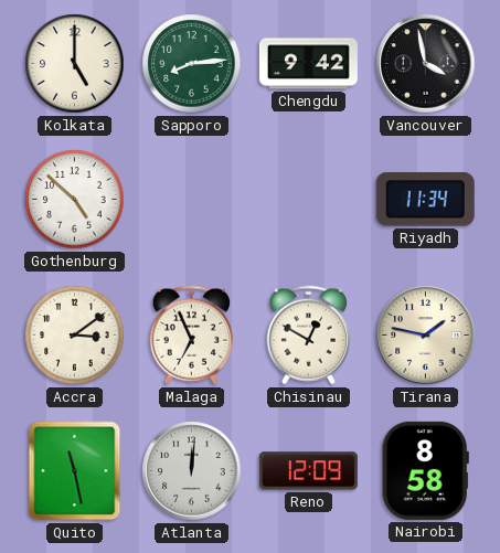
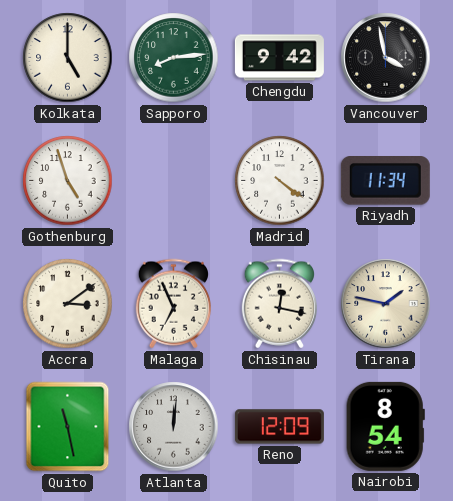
Gothenburg: 4:52 -> 4:57 (68, 181)
Madrid: none -> 4:21 (280, 181)
Chisinau: 12:50 -> 12:17 (279, 304)
Nairobi: 8:58 -> 8:54 (385, 426)
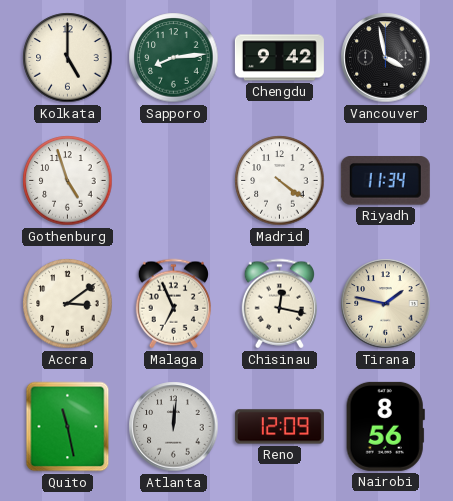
Nairobi: 8:54 -> 8:56 (385, 426)
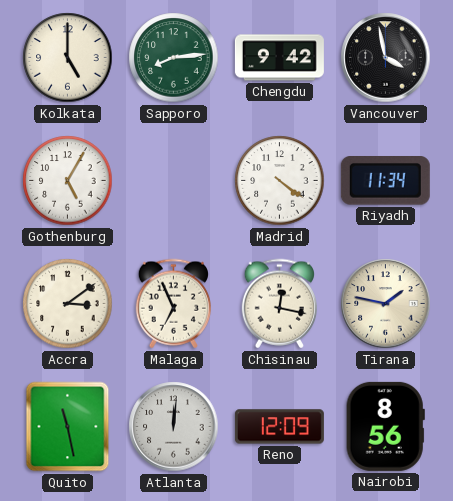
Gothenburg: 4:57 -> 5:05 (68, 181)
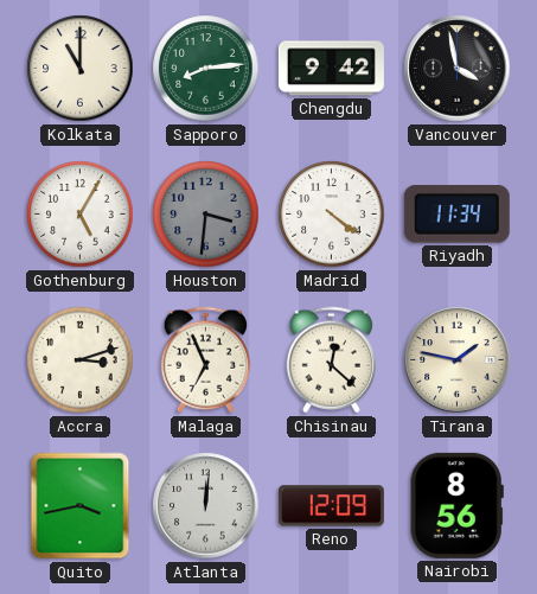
Kolkata: 5:00 -> 11:00 (81, 69)
Houston: none -> 3:31 (206, 215)
Accra: 3:09 -> 3:12 (81, 360)
Chisinau: 12:17 -> 12:22 (331, 360)
Quito: 11:28 -> 3:43 (81, 506)
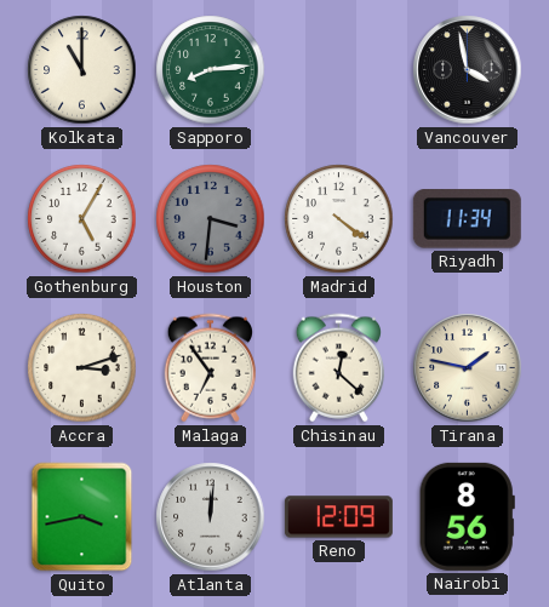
Chengdu: 9:42 -> none (331, 69)
Malaga: 6:56 -> 6:54 (210, 368)
